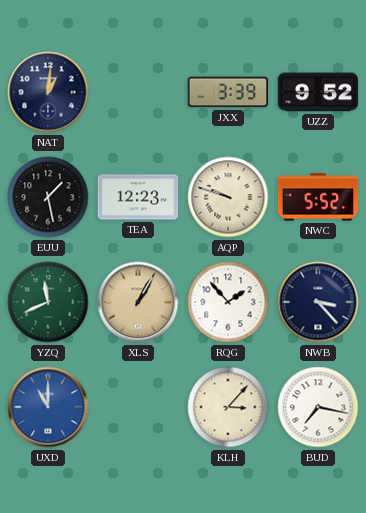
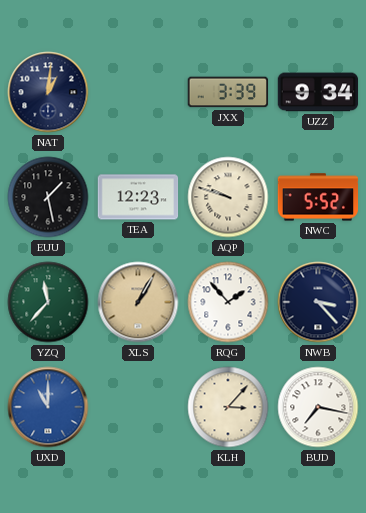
UZZ: 9:52 -> 9:34 (318, 92)
YZQ: 11:41 -> 11:37 (48, 302)
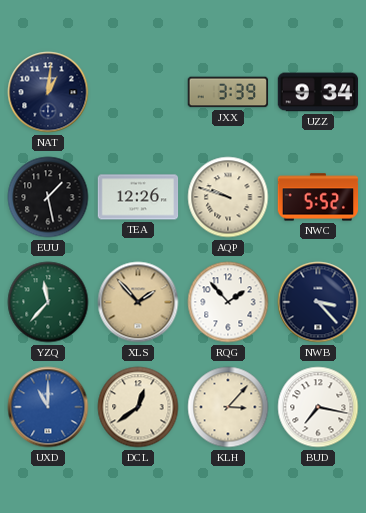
TEA: 12:23 -> 12:26 (138, 197)
XLS: 1:05 -> 1:53 (138, 302)
DCL: none -> 12:39 (138, 407)
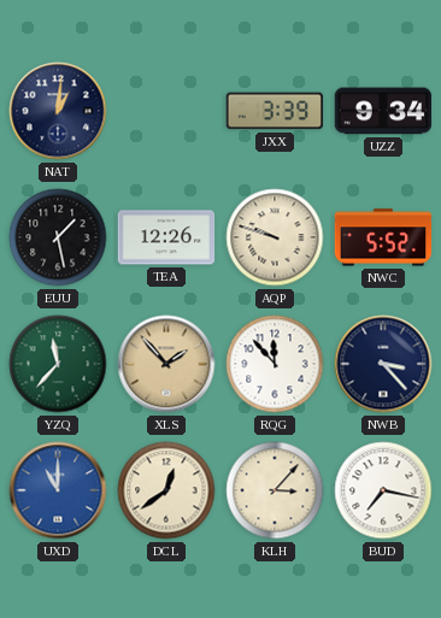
RQG: 1:53 -> 11:53 (275, 364)
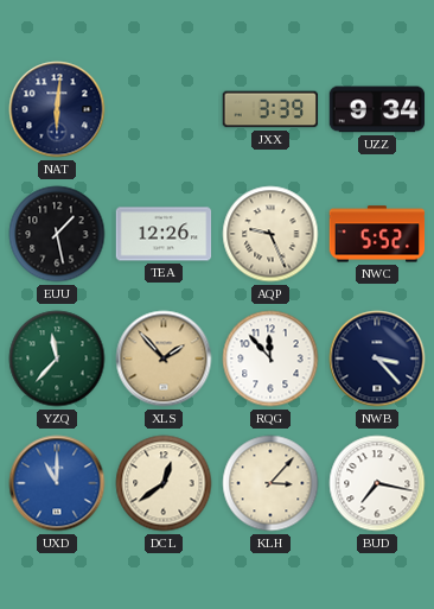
NAT: 1:01 -> 6:01 (57, 109)
AQP: 9:48 -> 9:26 (270, 234)
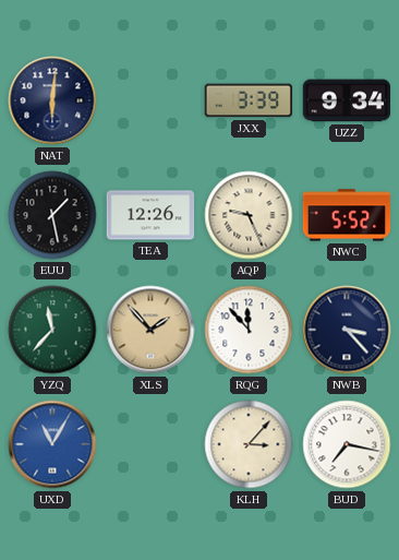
UXD: 11:00 -> 11:05 (52, 444)
DCL: 12:39 -> none (164, 483)
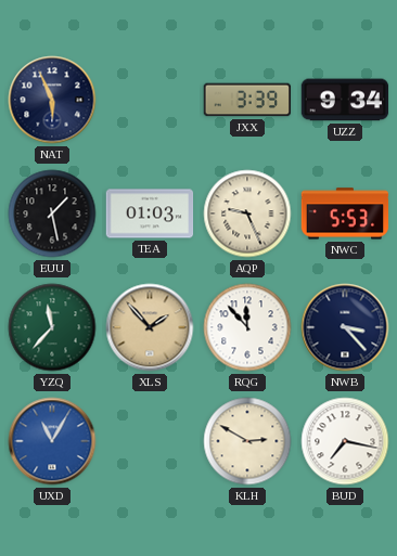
NAT: 6:01 -> 5:56 (52, 100)
TEA: 12:26 -> 01:03 (150, 214)
NWC: 5:52 -> 5:53 (345, 214)
KLH: 3:07 -> 2:50 (247, 441)
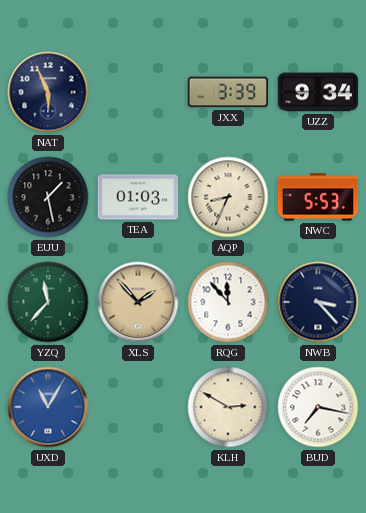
AQP: 9:26 -> 8:34 (228, 197)
